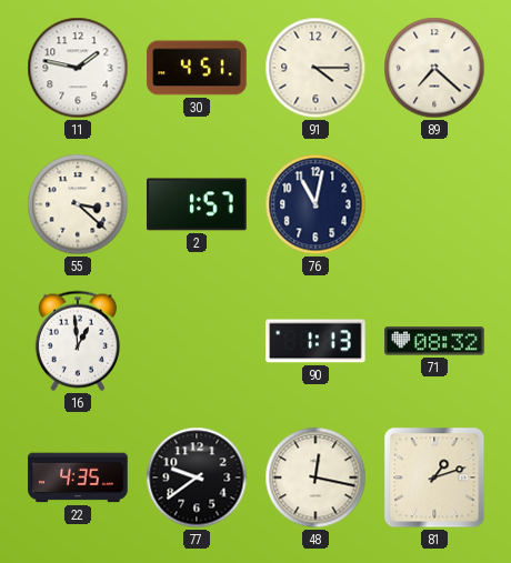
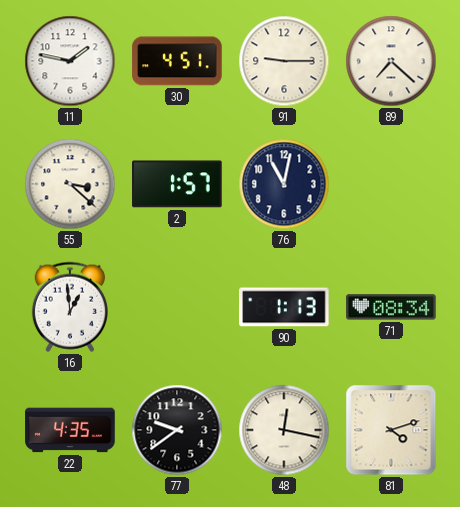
91: 4:15 -> 9:15 (284, 61)
71: 08:32 -> 08:34 (391, 307)
81: 1:12 -> 4:12 (391, 430)
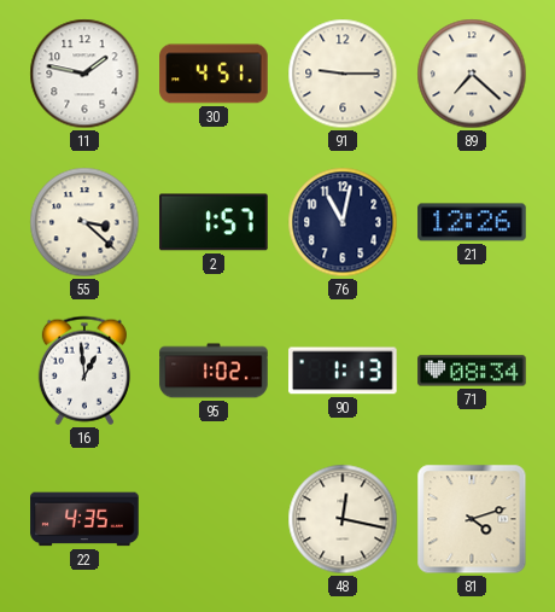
21: none -> 12:26 (472, 222)
95: none -> 1:02 (214, 371)
77: 9:39 -> none (177, 430)
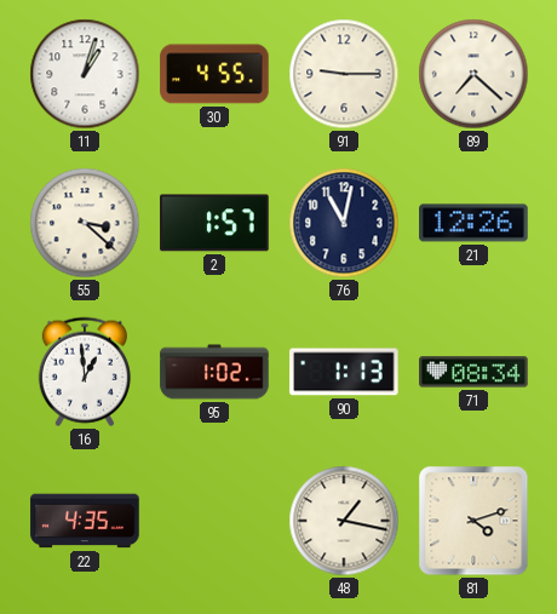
11: 1:47 -> 1:03 (85, 74)
30: 4:51 -> 4:55 (214, 74)
48: 12:17 -> 1:17 (344, 521)
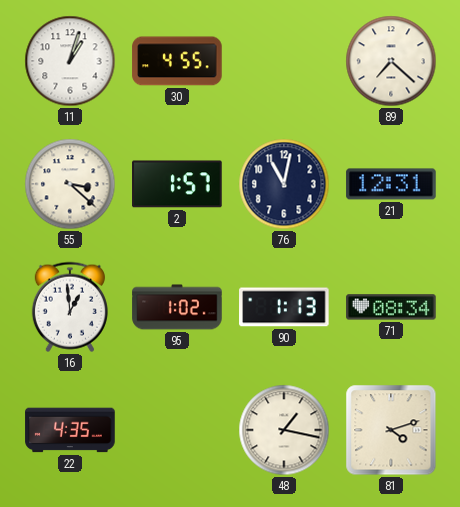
91: 9:15 -> none (344, 74)
21: 12:26 -> 12:31 (391, 184)
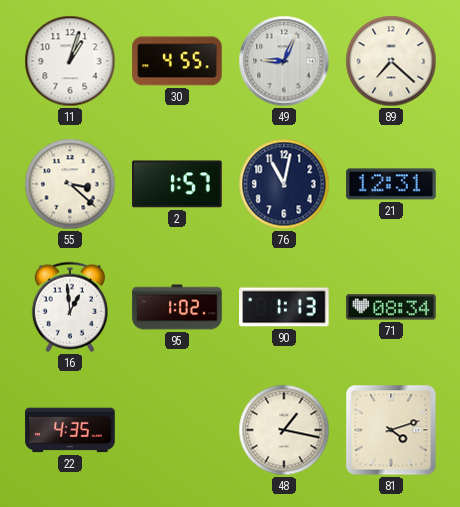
49: none -> 9:04 (284, 61)
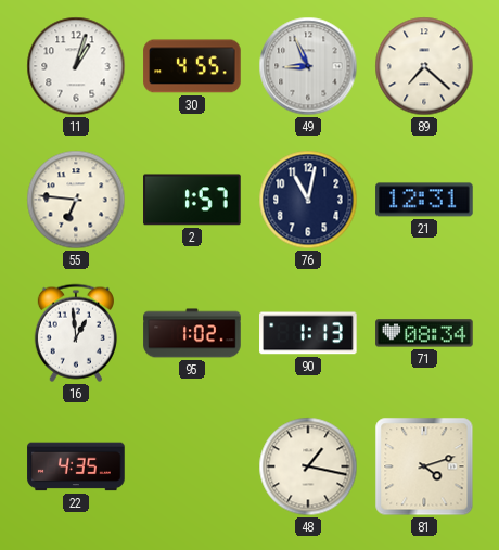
49: 9:04 -> 8:56 (308, 66)
55: 3:22 -> 6:46 (76, 200)
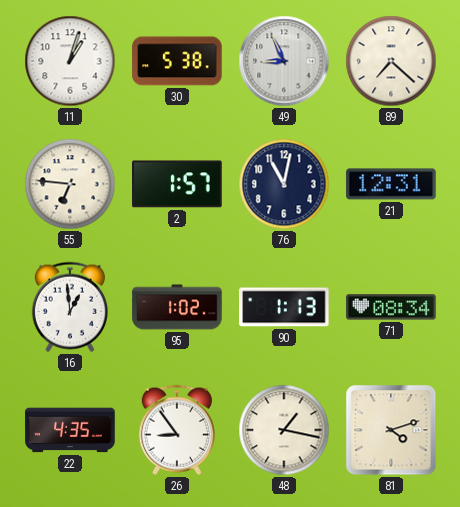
30: 4:55 -> 5:38 (177, 61)
26: none -> 8:54 (177, 430)
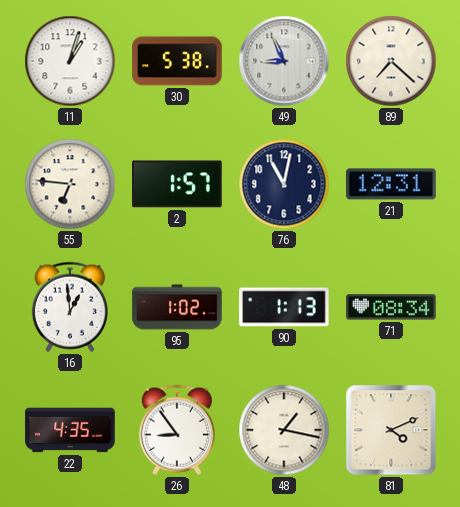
81: 4:12 -> 4:11 (391, 430)
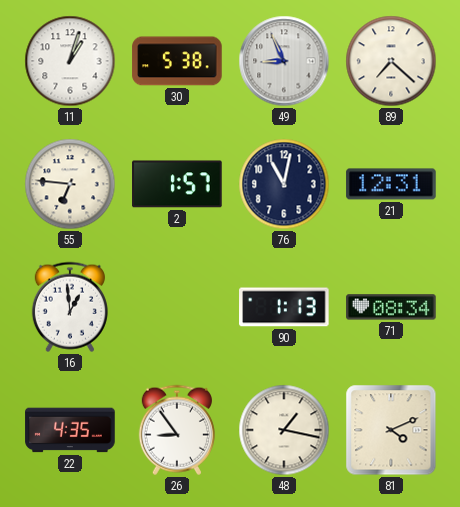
95: 1:02 -> none (177, 307)
